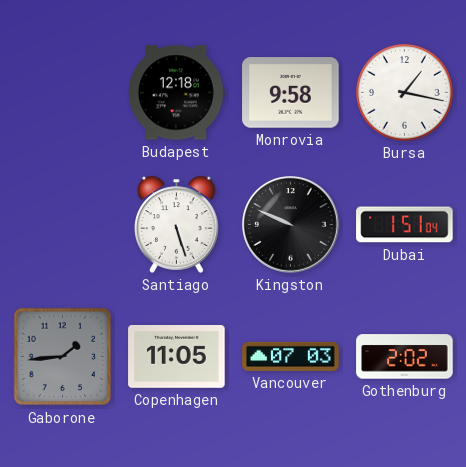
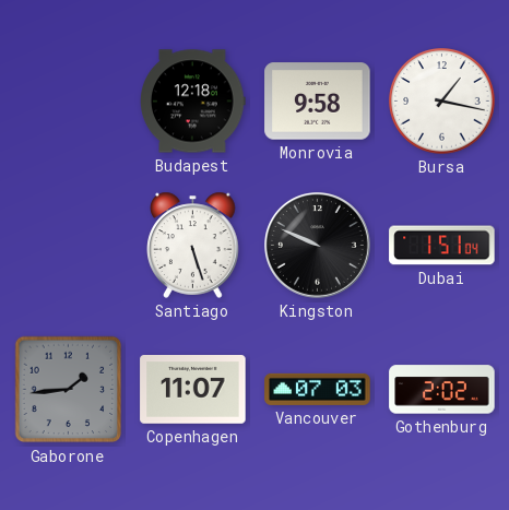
Copenhagen: 11:05 -> 11:07 (193, 390)
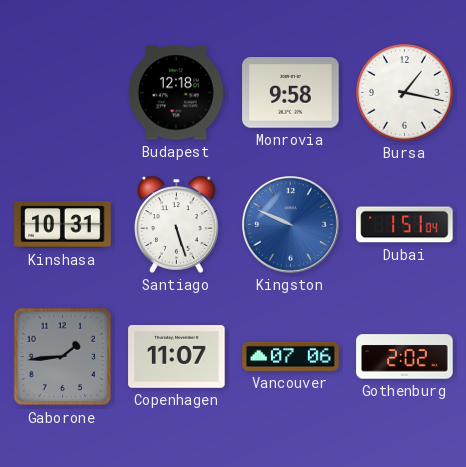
Kinshasa: none -> 10:31 (63, 225)
Kingston dial: black -> blue (291, 225)
Vancouver: 07:03 -> 07:06 (291, 356)
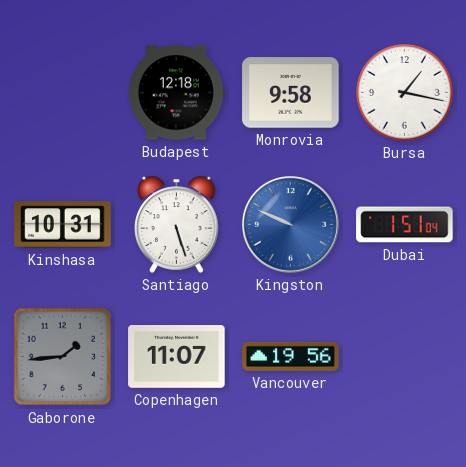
Vancouver: 07:06 -> 19:56 (291, 356)
Gothenburg: 2:02 -> none (405, 357)
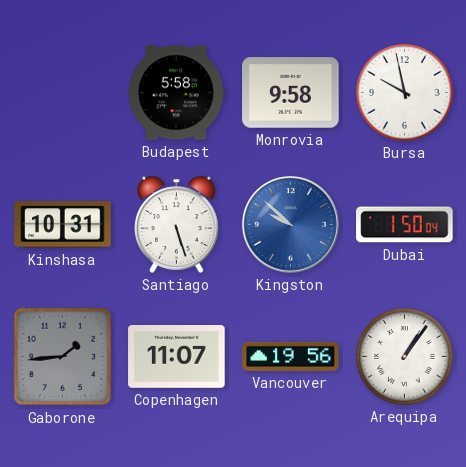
Budapest: 12:18 -> 5:58 (177, 93)
Bursa: 1:17 -> 9:58 (405, 93)
Kingston: 9:49 -> 9:52 (291, 225)
Dubai: 1:51 -> 1:50 (405, 225)
Arequipa: none -> 1:06 (405, 357)
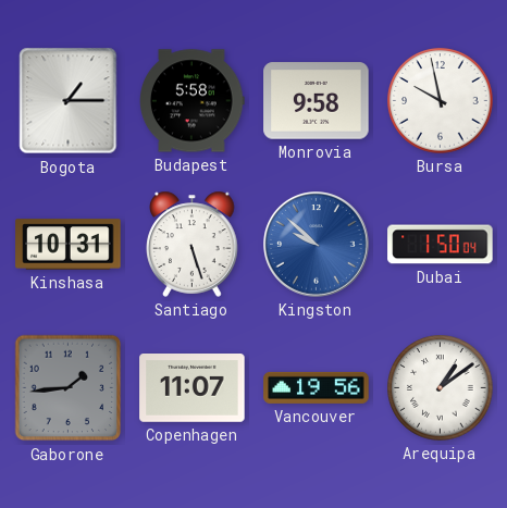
Bogota: none -> 1:15 (69, 101)
Arequipa: 1:06 -> 1:09 (441, 388)
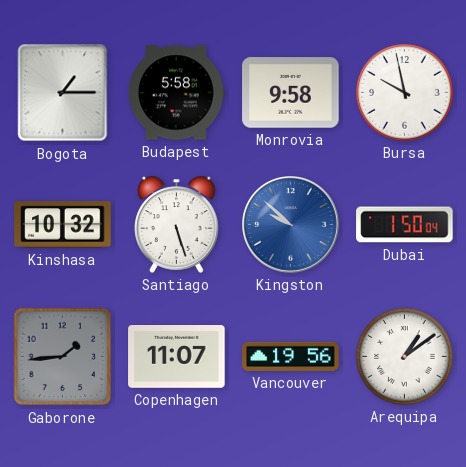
Kinshasa: 10:31 -> 10:32 (63, 225)
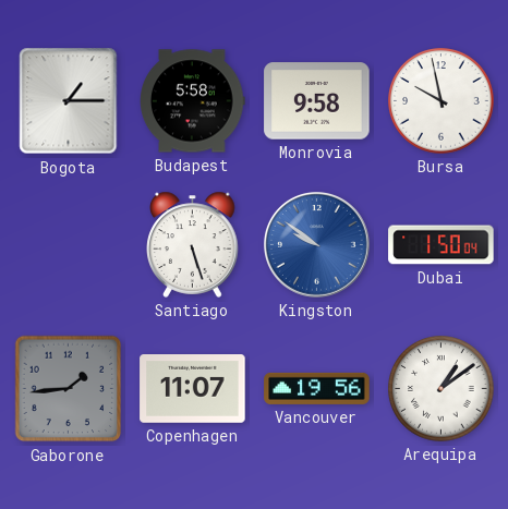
Kinshasa: 10:32 -> none (63, 225)
Kingston: 9:52 -> 9:51 (317, 245)
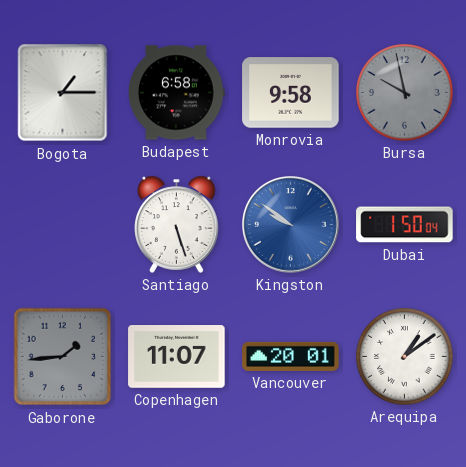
Budapest: 5:58 -> 6:58 (177, 93)
Bursa dial: white -> grey (405, 93)
Vancouver: 19:56 -> 20:01 (291, 356)
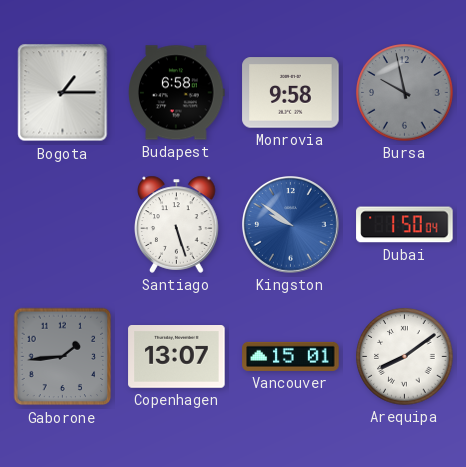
Copenhagen: 11:07 -> 13:07 (177, 357)
Vancouver: 20:01 -> 15:01 (291, 356)
Arequipa: 1:09 -> 8:09 (405, 357)
